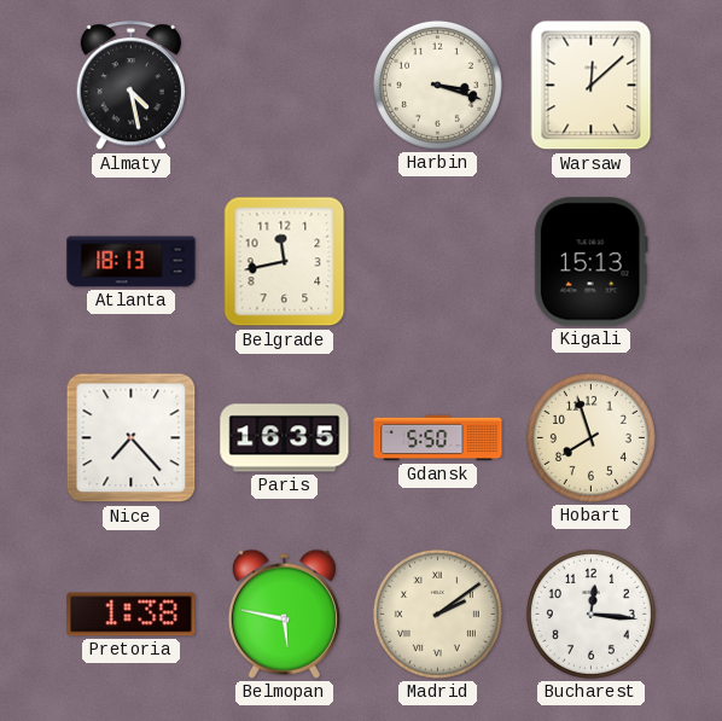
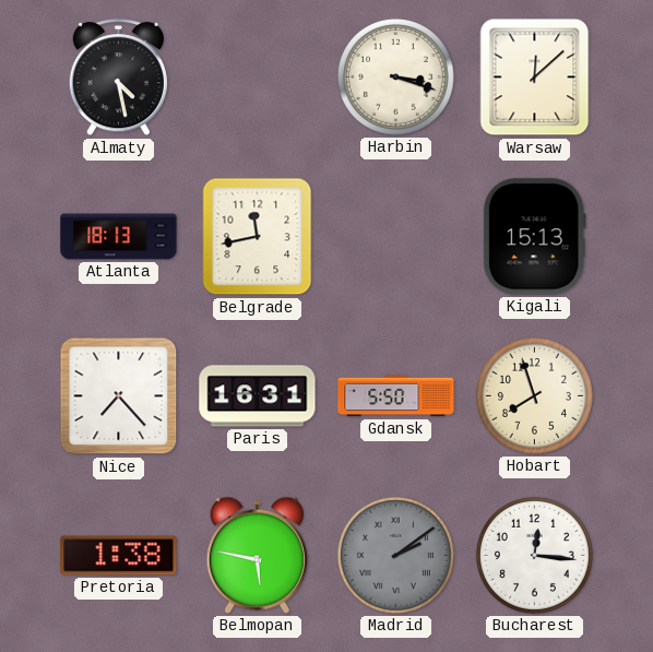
Paris: 16:35 -> 16:31 (258, 396)
Madrid dial: cream -> grey (395, 555)
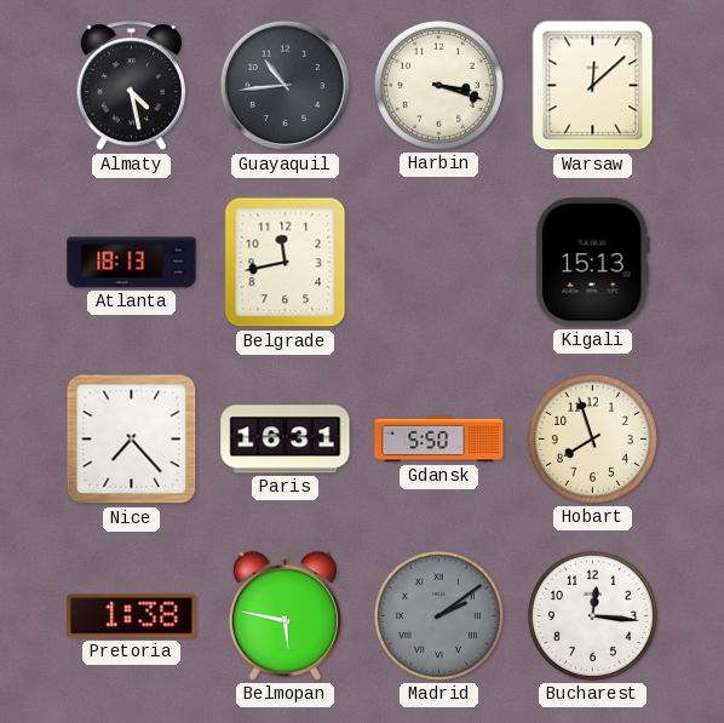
Guayaquil: none -> 10:44 (286, 86)
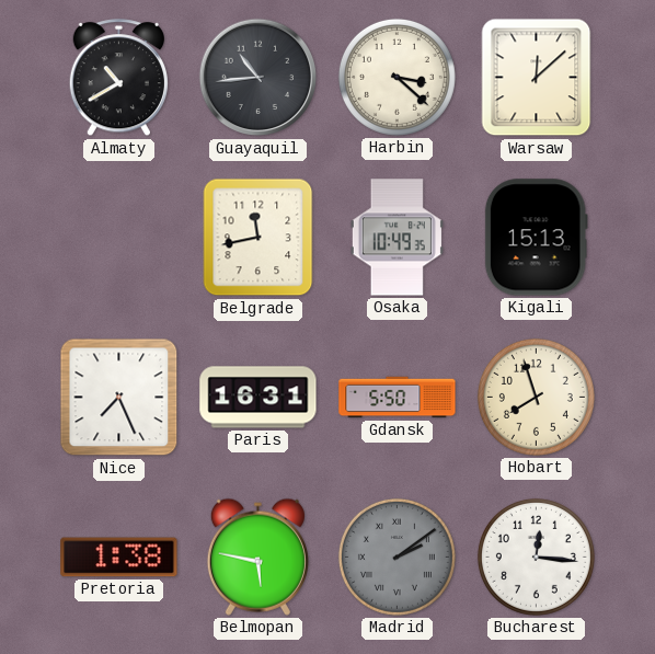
Almaty: 4:28 -> 10:40 (118, 78)
Harbin: 3:18 -> 3:22 (397, 77)
Atlanta: 18:13 -> none (132, 263)
Osaka: none -> 10:49 (397, 238)
Nice: 7:23 -> 7:26 (119, 398)
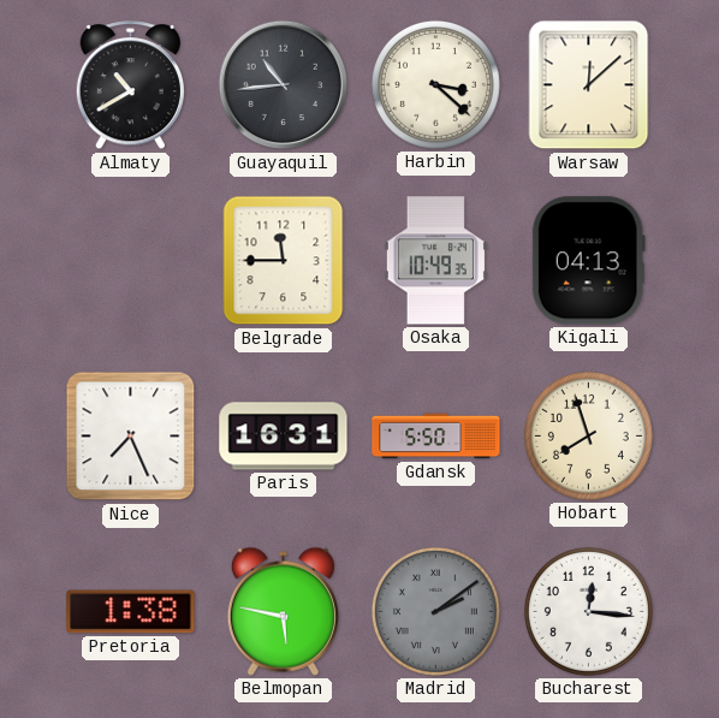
Belgrade: 11:43 -> 11:45 (284, 261)
Kigali: 15:13 -> 04:13 (588, 261)
